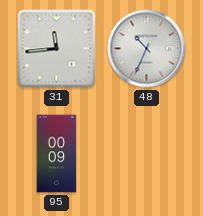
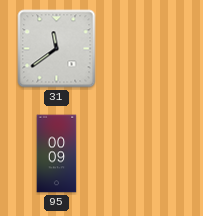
31: 11:44 -> 11:39 (57, 49)
48: 10:34 -> none (147, 49)
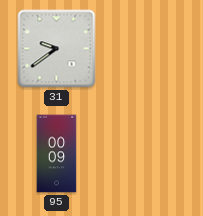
31: 11:39 -> 9:39 (57, 49)
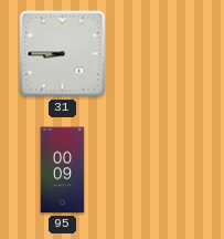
31: 9:39 -> 8:45 (63, 54)
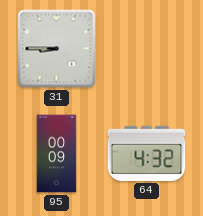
64: none -> 4:32 (147, 153)
